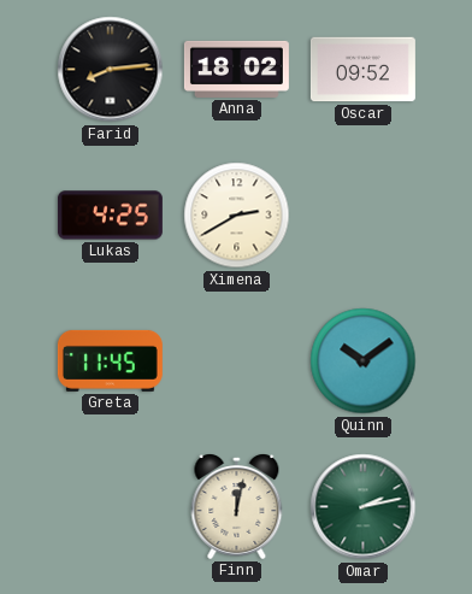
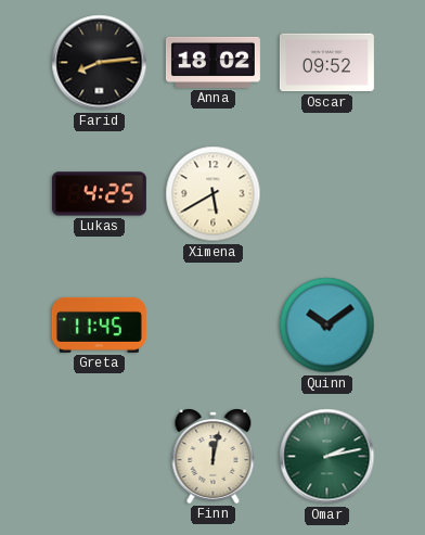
Ximena: 2:40 -> 5:40 (214, 194)
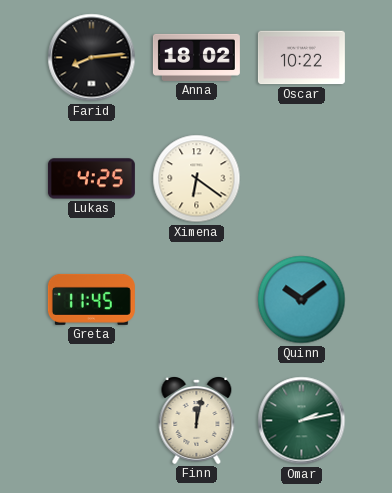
Oscar: 09:52 -> 10:22 (301, 58)
Ximena: 5:40 -> 6:21 (197, 179)
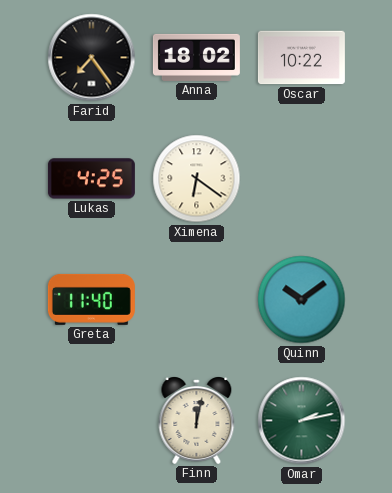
Farid: 8:14 -> 7:24 (92, 58)
Greta: 11:45 -> 11:40 (91, 299)
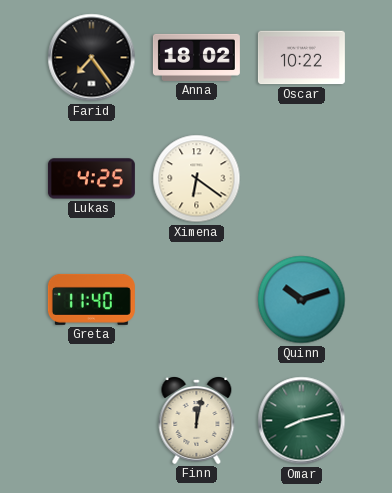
Quinn: 10:09 -> 10:12 (302, 300)
Omar: 2:13 -> 8:13 (302, 421)
